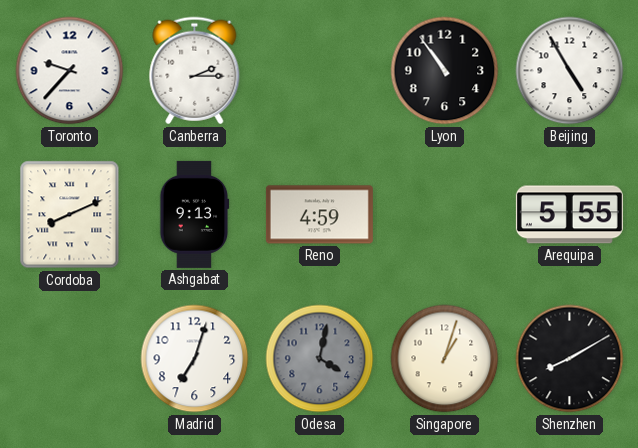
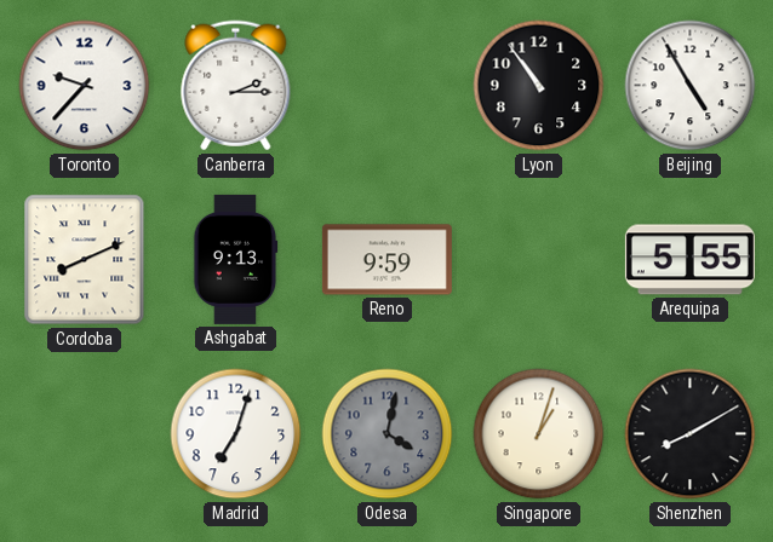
Reno: 4:59 -> 9:59 (386, 260)
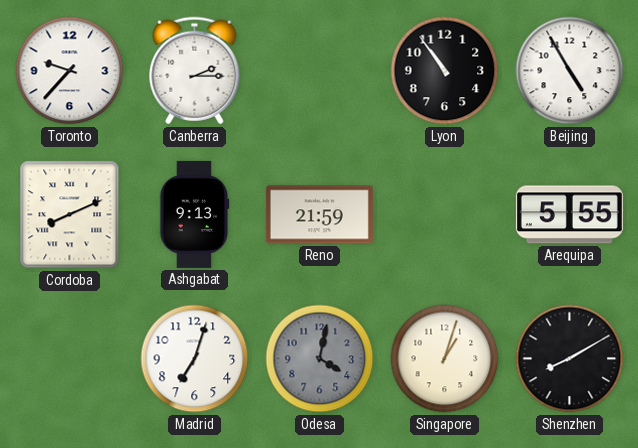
Reno: 9:59 -> 21:59 (319, 215)
